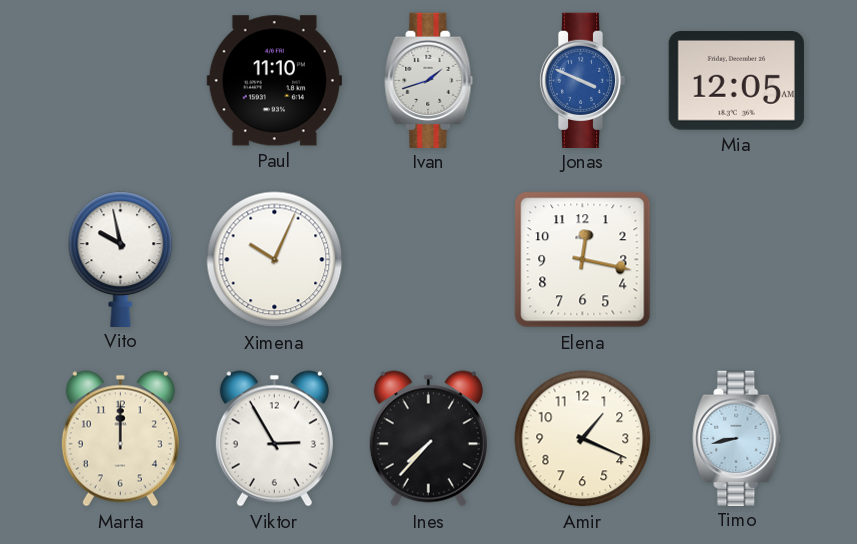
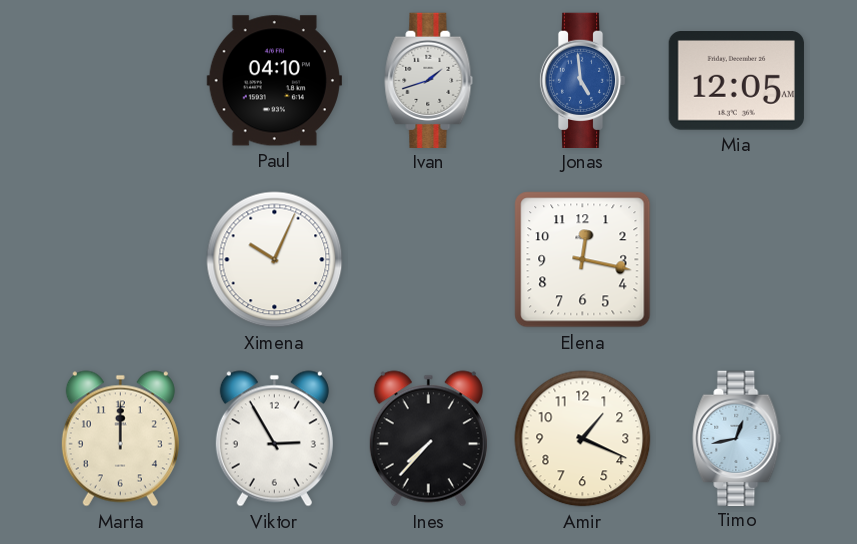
Paul: 11:10 -> 04:10 (274, 81)
Jonas: 3:49 -> 4:59 (582, 80)
Vito: 9:58 -> none (121, 259)
Timo: 8:43 -> 12:43 (737, 438)
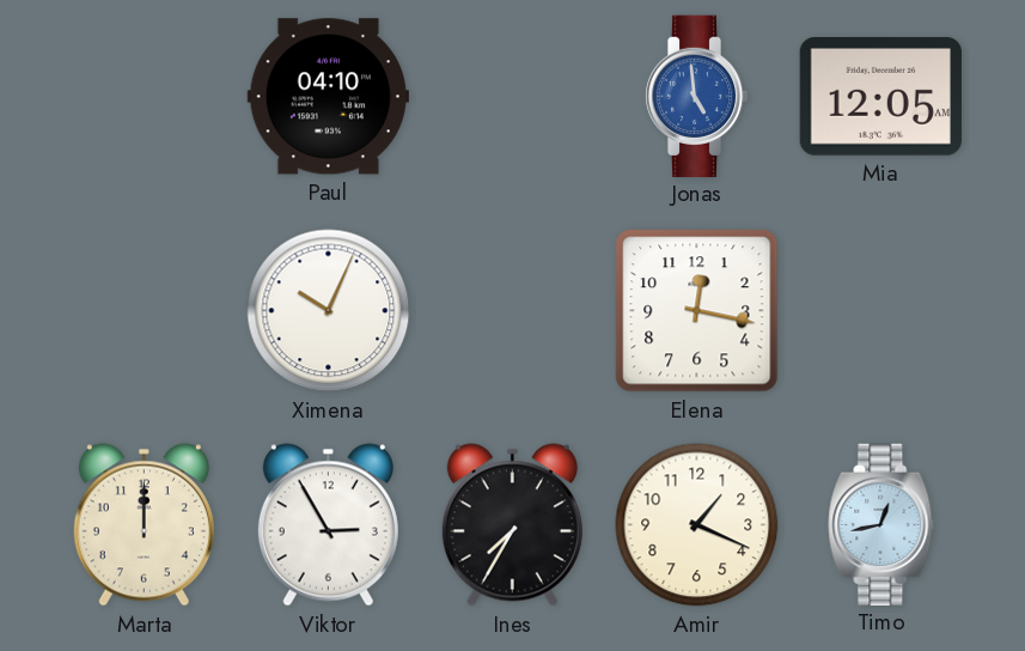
Ivan: 1:42 -> none (429, 80)
Ines: 7:37 -> 7:35 (512, 525)
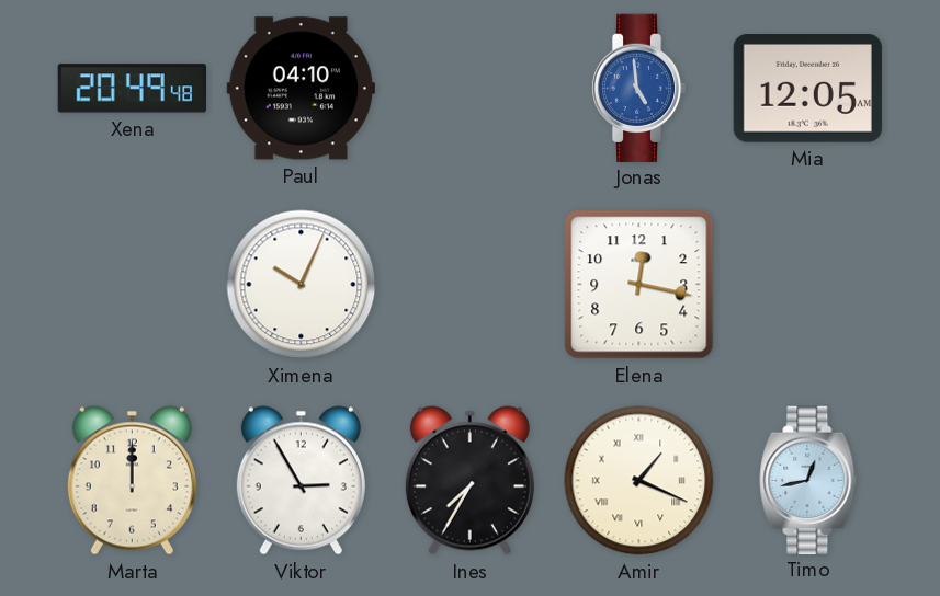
Xena: none -> 20:49 (132, 89)
Amir numerals: Arabic -> Roman (639, 481)
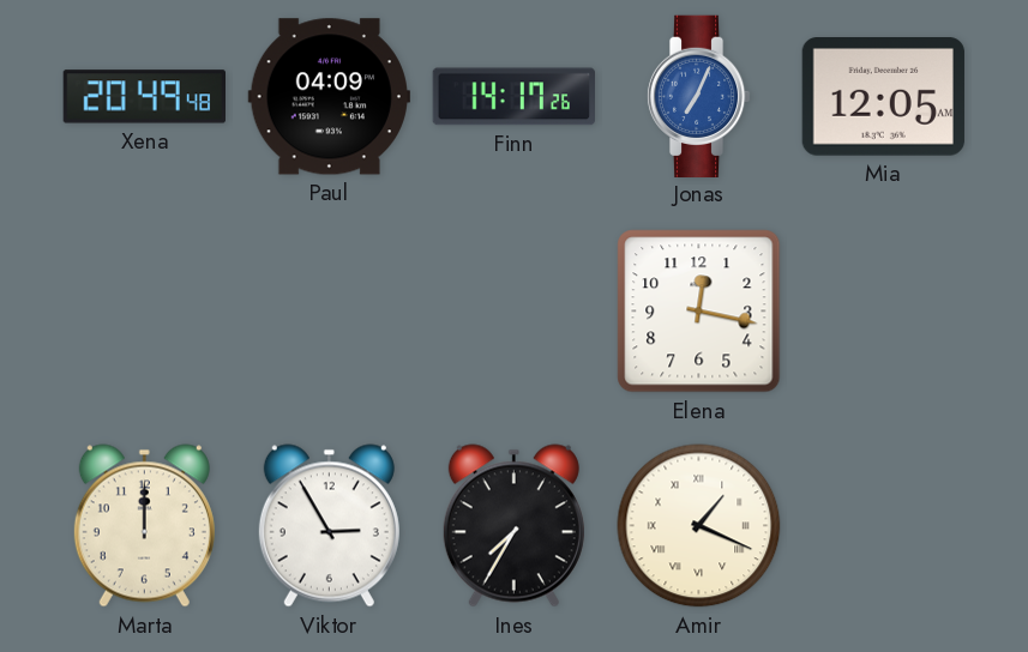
Paul: 04:10 -> 04:09 (329, 97)
Finn: none -> 14:17 (513, 97)
Jonas: 4:59 -> 7:04 (698, 96)
Ximena: 10:04 -> none (302, 285)
Timo: 12:43 -> none (808, 480)
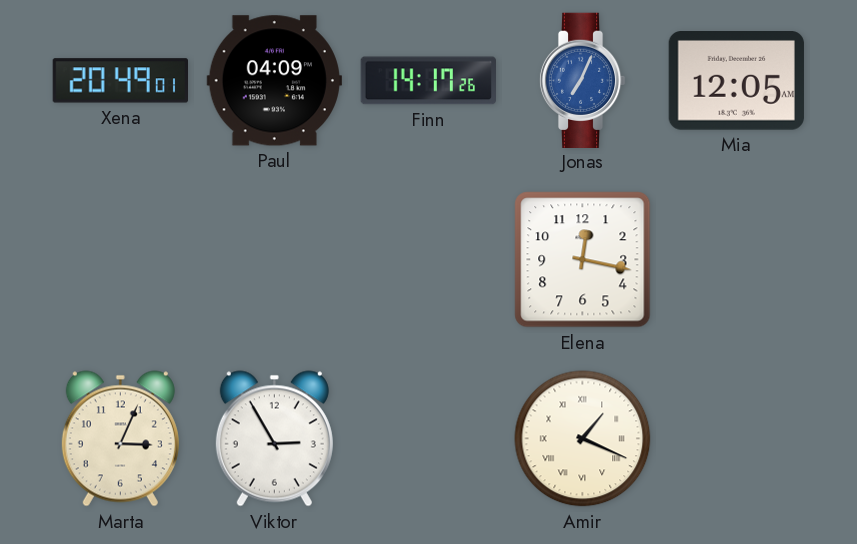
Xena: 20:49:48 -> 20:49:01 (120, 81)
Marta: 12:00 -> 3:04 (120, 439)
Ines: 7:35 -> none (513, 526)
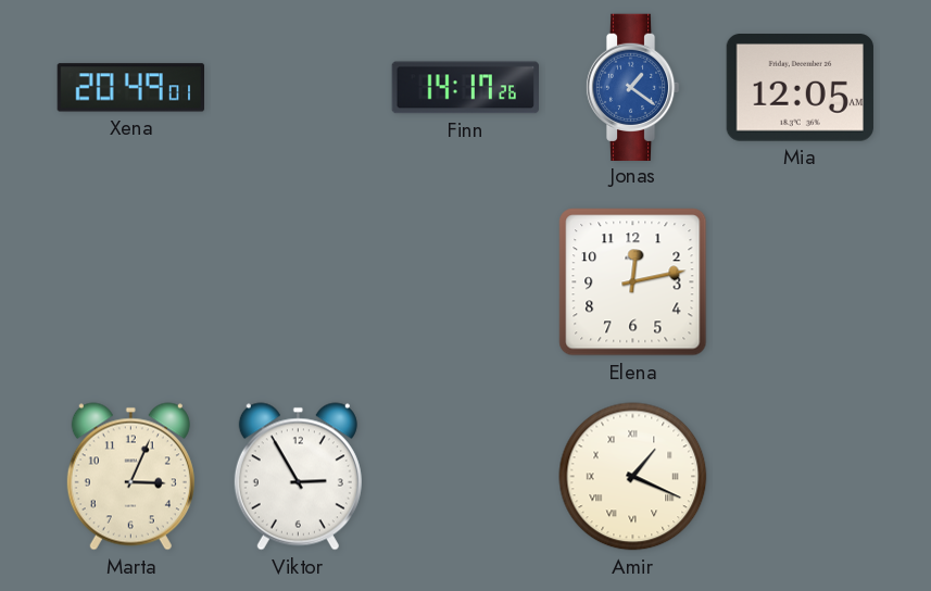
Paul: 04:09 -> none (274, 81)
Jonas: 7:04 -> 1:21 (632, 87)
Elena: 12:17 -> 12:13 (633, 282)
